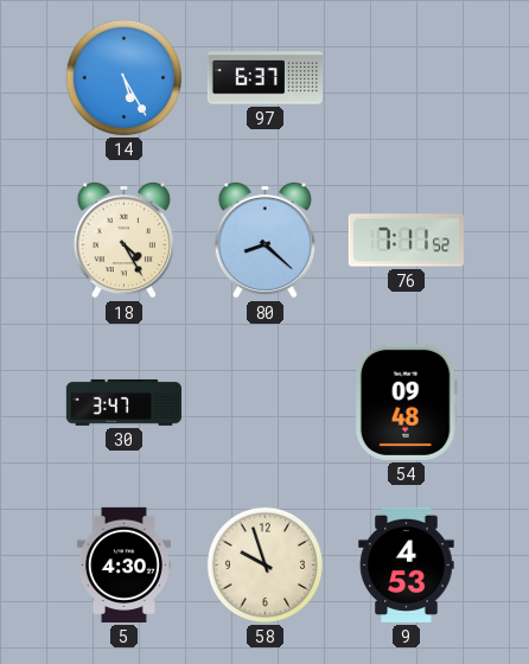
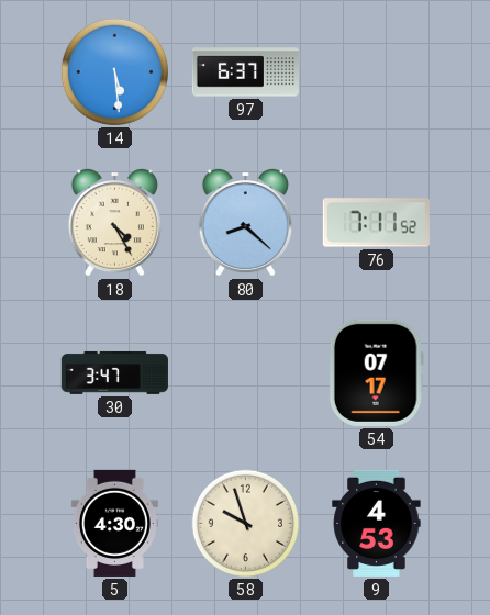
14: 5:25 -> 5:29 (114, 71)
54: 09:48 -> 07:17 (376, 372)
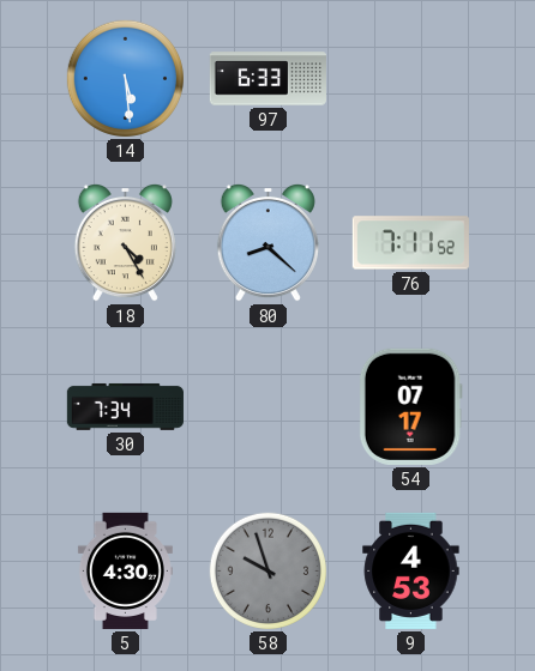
97: 6:37 -> 6:33 (267, 79)
30: 3:47 -> 7:34 (125, 406)
58 dial: cream -> grey (267, 570)
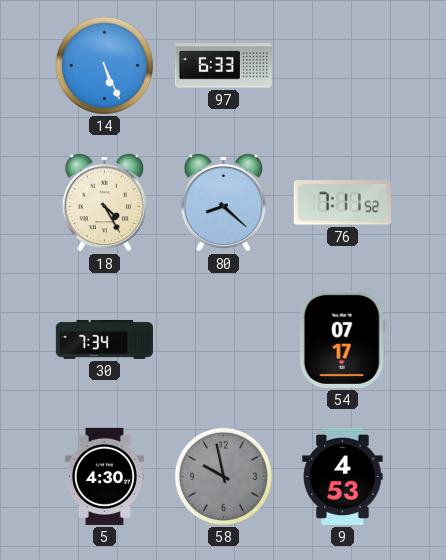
14: 5:29 -> 5:26 (104, 65)
58: 9:57 -> 9:58 (223, 476)
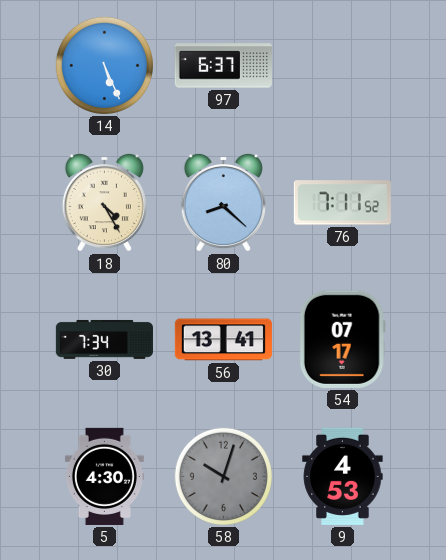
97: 6:33 -> 6:37 (223, 66)
56: none -> 13:41 (223, 340)
58: 9:58 -> 10:03 (223, 476)
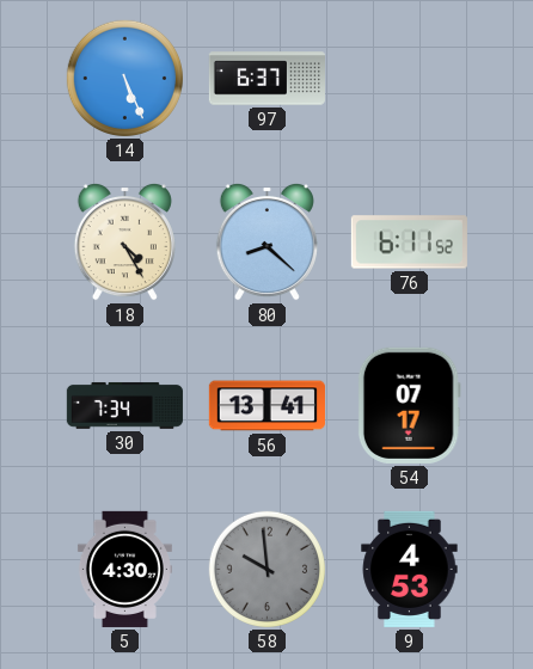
76: 7:11 -> 6:11 (409, 243)
58: 10:03 -> 9:59 (266, 569)
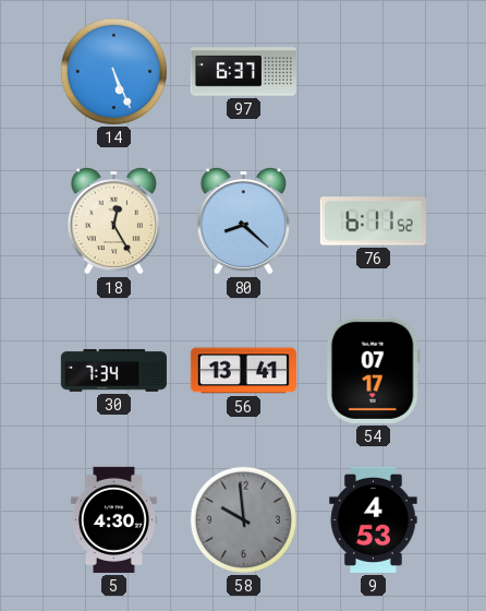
18: 4:25 -> 12:25 (113, 220)
